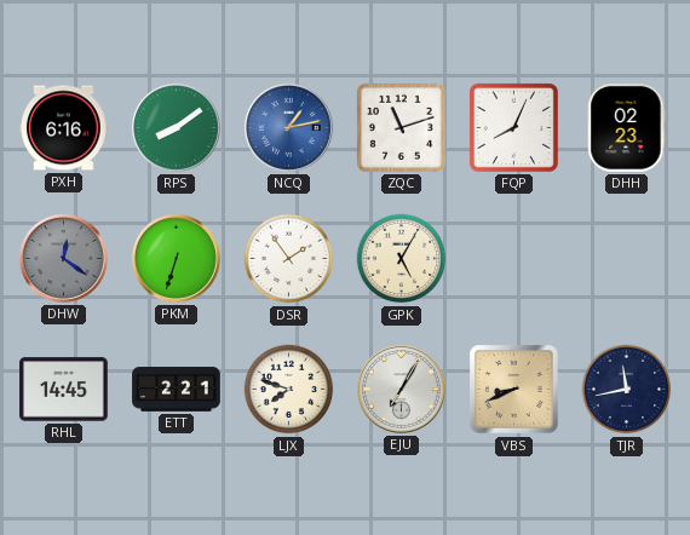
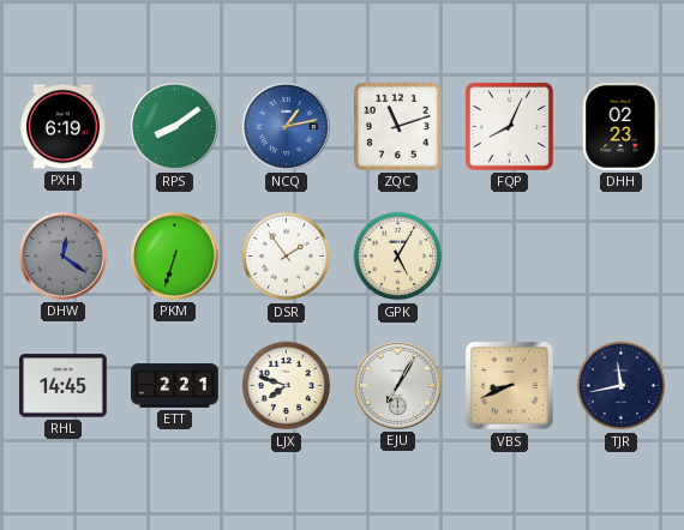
PXH: 6:16 -> 6:19 (64, 127)
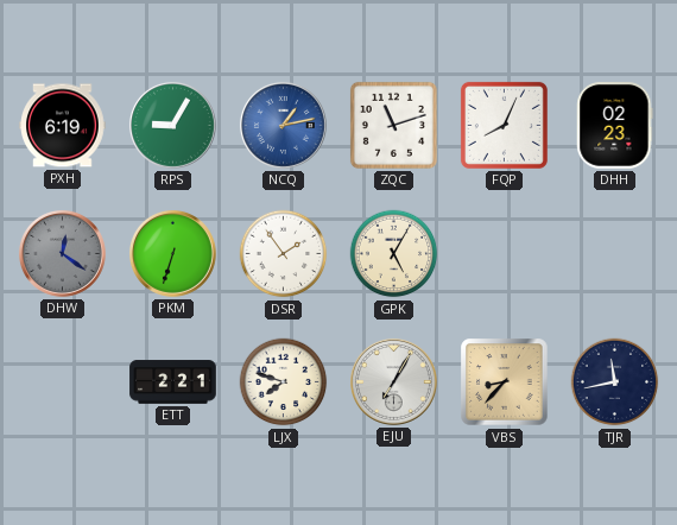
RPS: 8:09 -> 9:05 (172, 125)
RHL: 14:45 -> none (64, 386)
VBS: 8:41 -> 8:37 (505, 382)
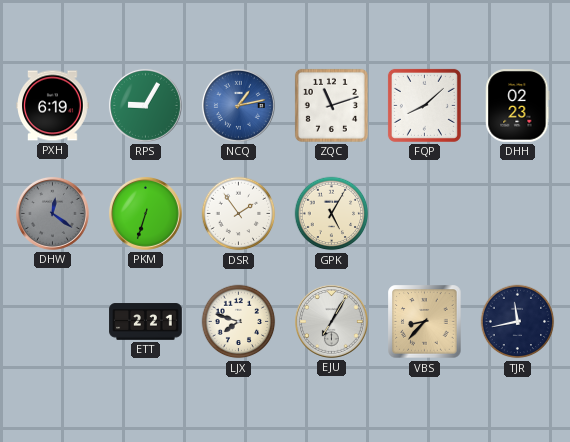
FQP: 8:04 -> 8:08 (424, 105)
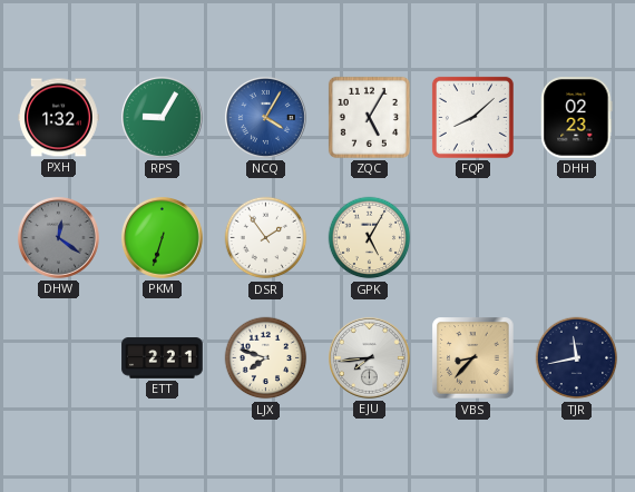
PXH: 6:19 -> 1:32 (59, 118)
NCQ: 1:13 -> 4:05 (265, 117)
ZQC: 11:12 -> 5:05 (369, 117)
EJU: 7:05 -> 7:44 (369, 357)
